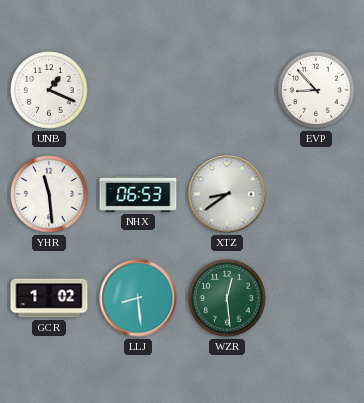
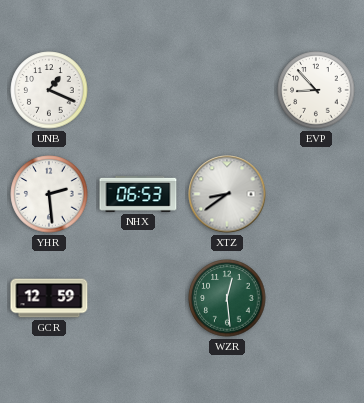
YHR: 11:29 -> 2:29 (49, 194)
GCR: 1:02 -> 12:59 (49, 298)
LLJ: 8:29 -> none (138, 298)
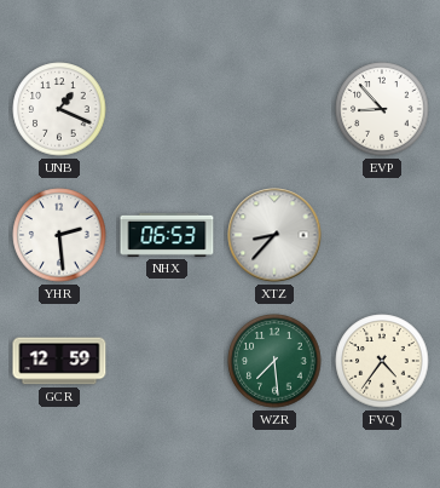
XTZ: 8:39 -> 8:37 (274, 235)
WZR: 12:29 -> 7:29 (274, 361)
FVQ: none -> 4:36 (382, 361)
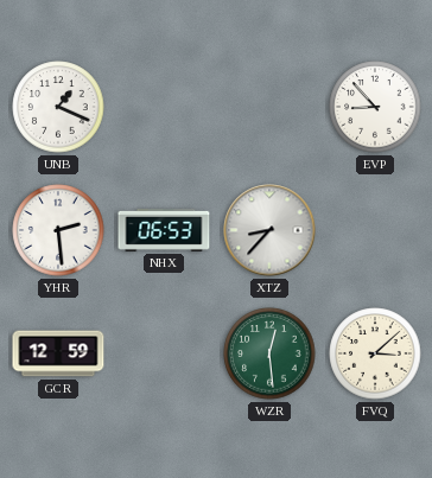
WZR: 7:29 -> 12:29 (269, 353)
FVQ: 4:36 -> 3:08 (375, 353)
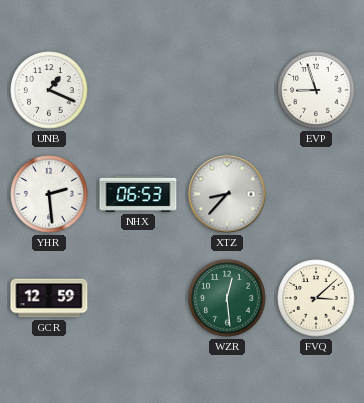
EVP: 8:53 -> 8:57 (316, 90)
